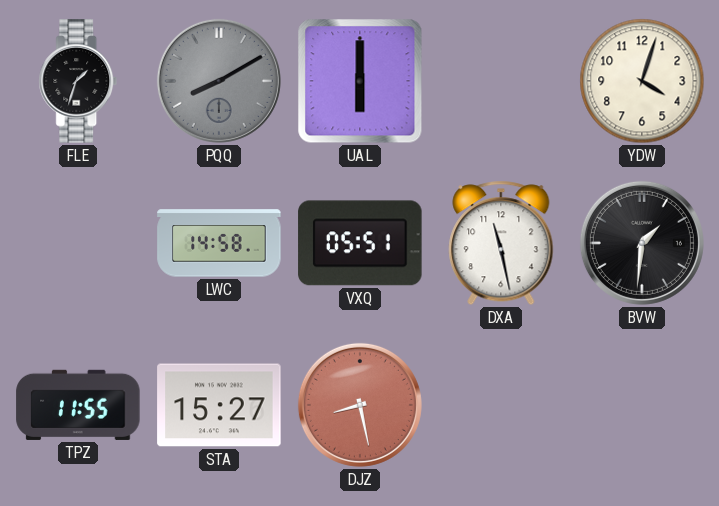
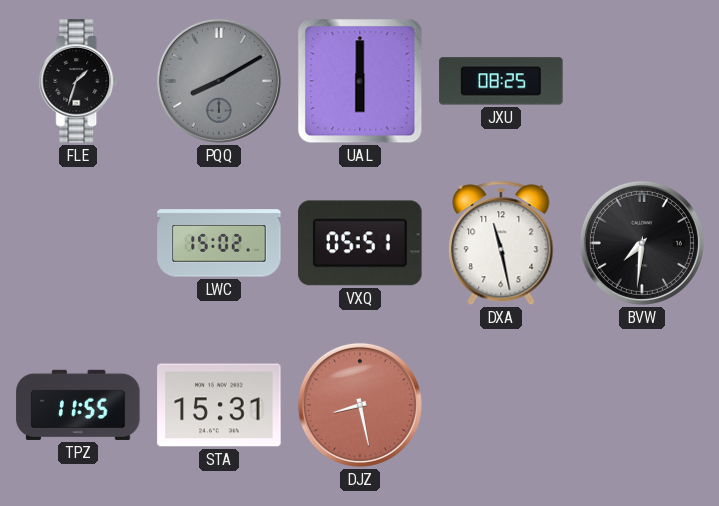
JXU: none -> 08:25 (501, 81)
YDW: 4:03 -> none (642, 81)
LWC: 14:58 -> 15:02 (219, 243)
BVW: 1:31 -> 7:31 (642, 243)
STA: 15:27 -> 15:31 (219, 405)
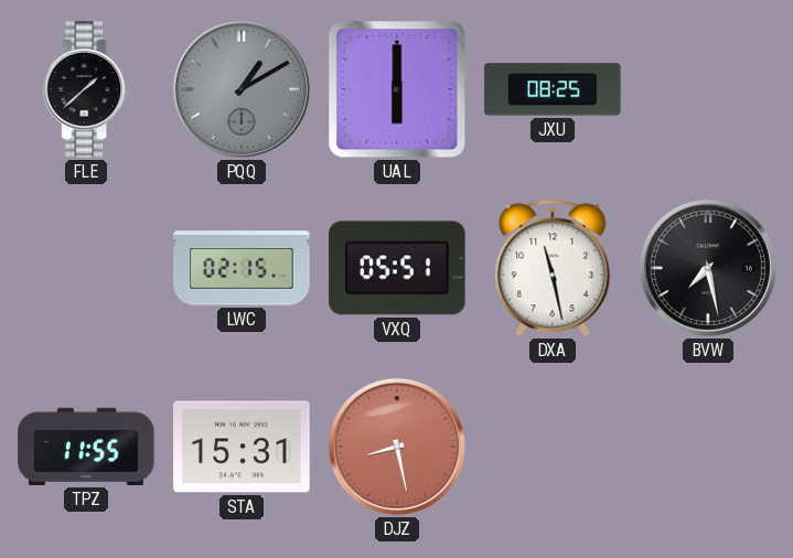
FLE: 1:33 -> 1:38 (86, 89)
PQQ: 8:10 -> 1:10 (242, 89)
LWC: 15:02 -> 02:15 (242, 268)
BVW: 7:31 -> 7:28 (708, 268)
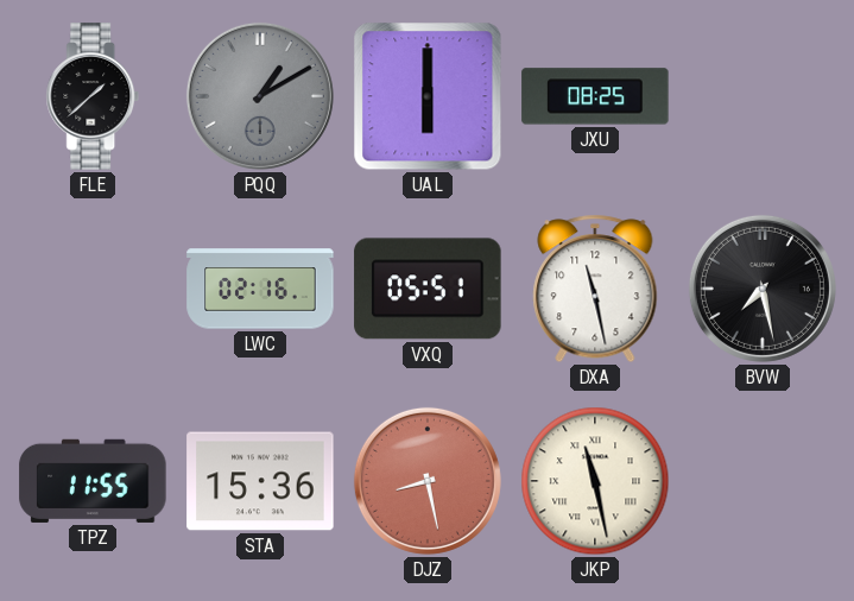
LWC: 02:15 -> 02:16 (260, 289)
STA: 15:31 -> 15:36 (260, 481)
JKP: none -> 11:28 (595, 481)
